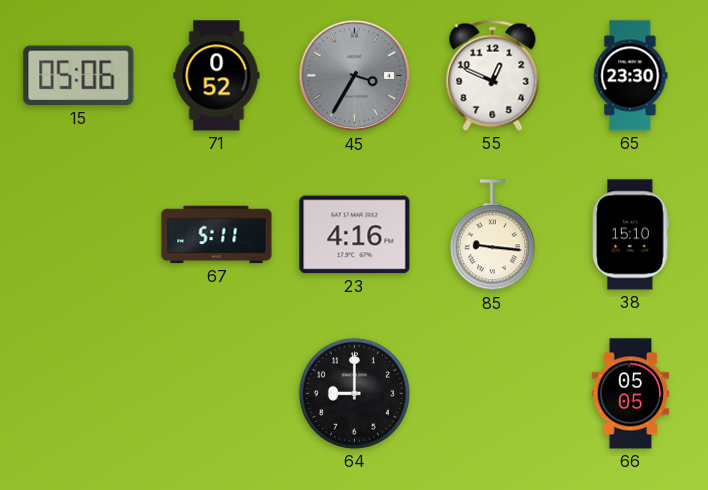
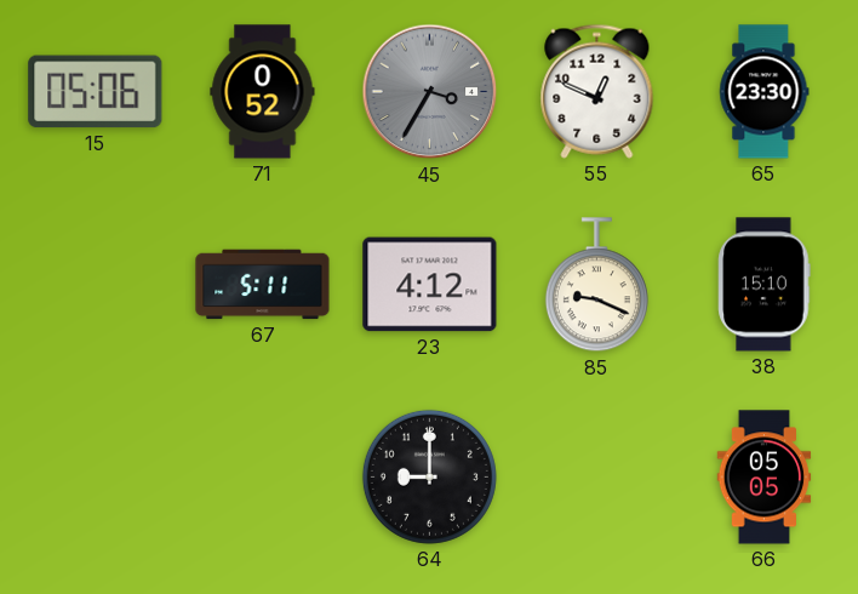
23: 4:16 -> 4:12 (430, 285)
85: 9:16 -> 9:19 (596, 285)
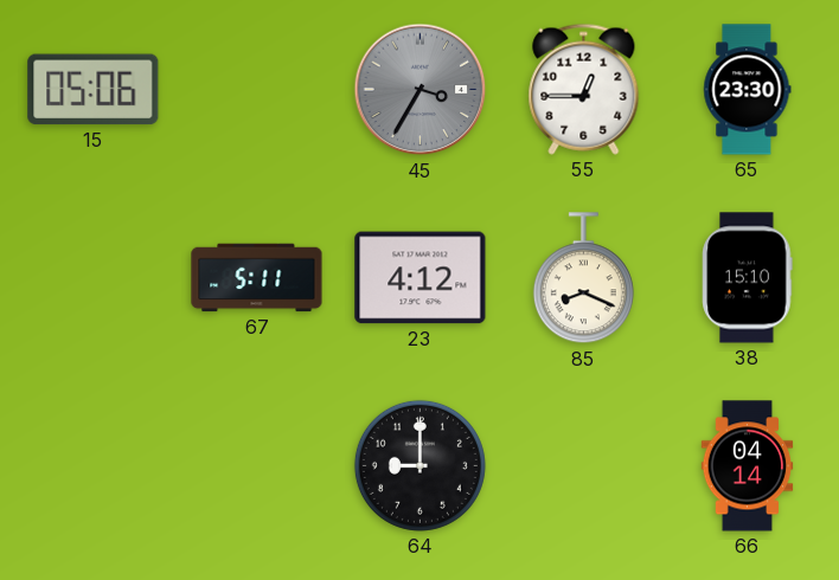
71: 0:52 -> none (263, 92)
55: 12:49 -> 12:45 (584, 89)
85: 9:19 -> 8:19 (583, 278)
66: 05:05 -> 04:14 (748, 466)
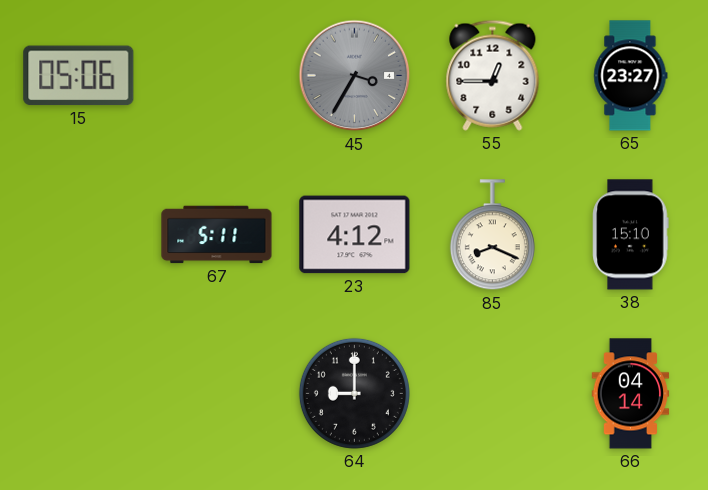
65: 23:30 -> 23:27 (631, 76)
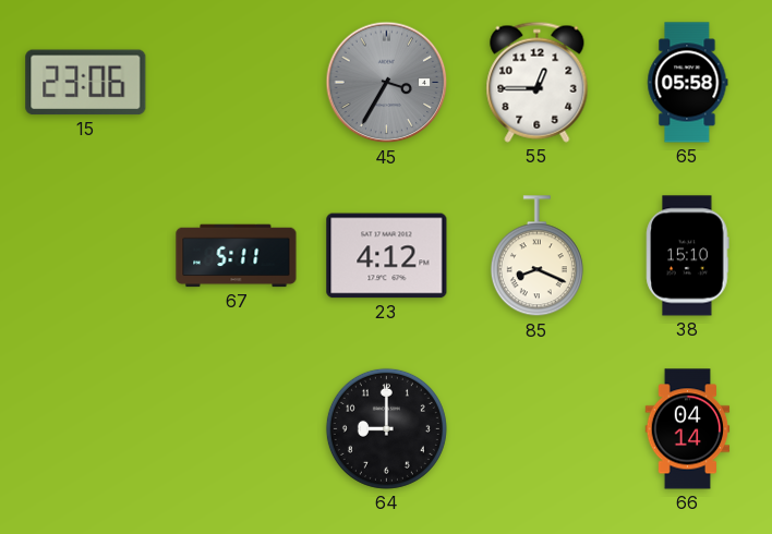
15: 05:06 -> 23:06 (86, 83)
65: 23:27 -> 05:58 (688, 83)
